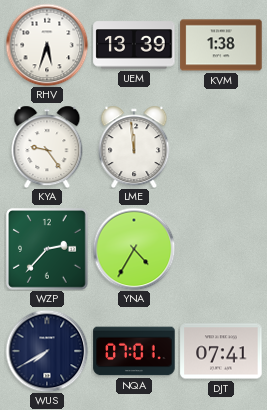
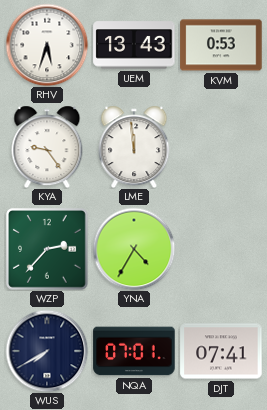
UEM: 13:39 -> 13:43 (134, 45)
KVM: 1:38 -> 0:53 (221, 45)
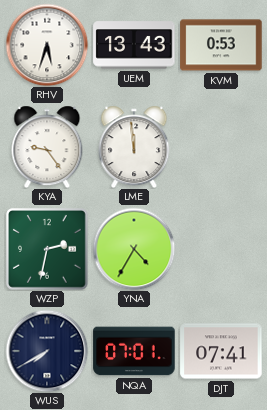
WZP: 2:37 -> 2:32 (48, 250)
